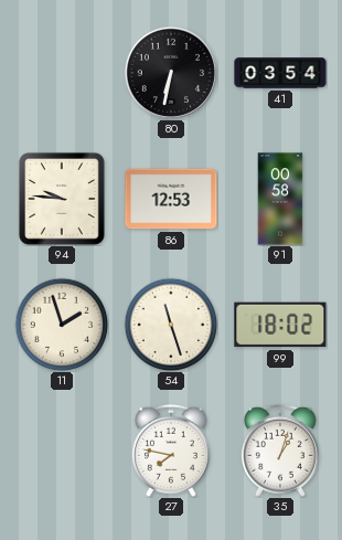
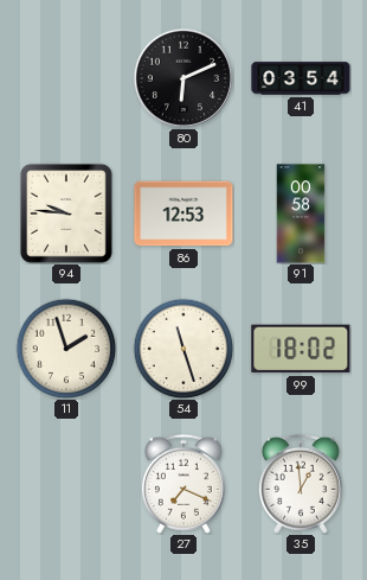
80: 6:32 -> 6:11 (182, 77)
27: 7:47 -> 7:19 (183, 484)
35: 1:03 -> 12:59 (301, 484)
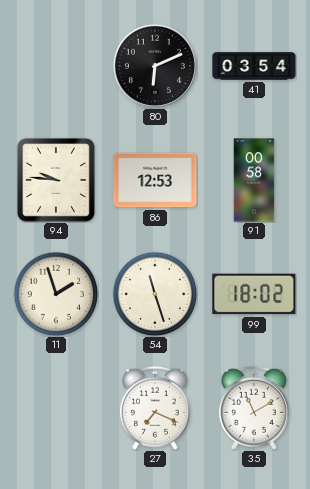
35: 12:59 -> 11:10 (254, 408)
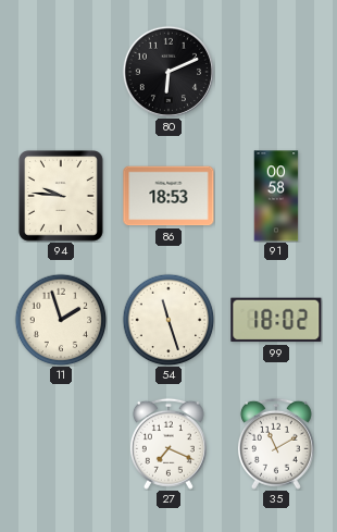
41: 03:54 -> none (254, 66)
86: 12:53 -> 18:53 (168, 196)
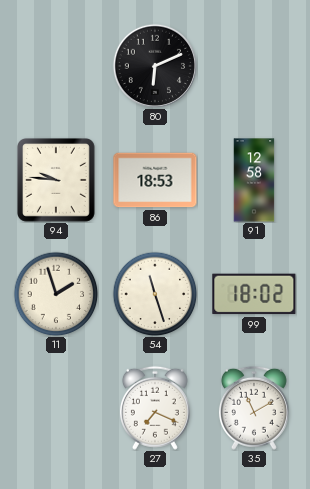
91: 00:58 -> 12:58 (254, 180)
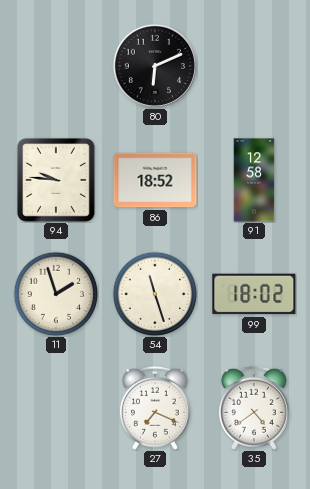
86: 18:53 -> 18:52 (155, 180)
35: 11:10 -> 4:39 (254, 408)
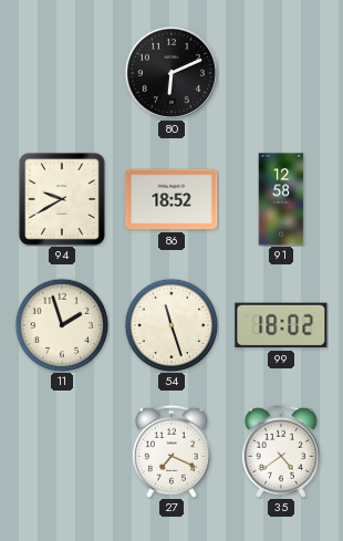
94: 9:46 -> 9:40 (62, 199)
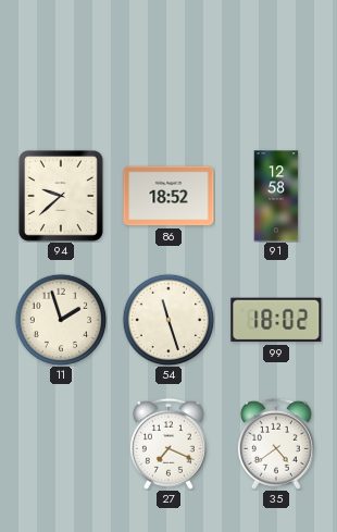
80: 6:11 -> none (170, 72)
94: 9:40 -> 9:38 (61, 196)
